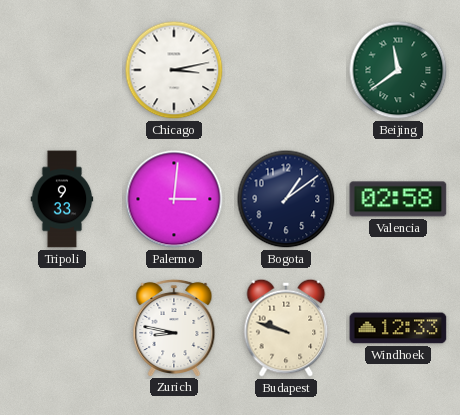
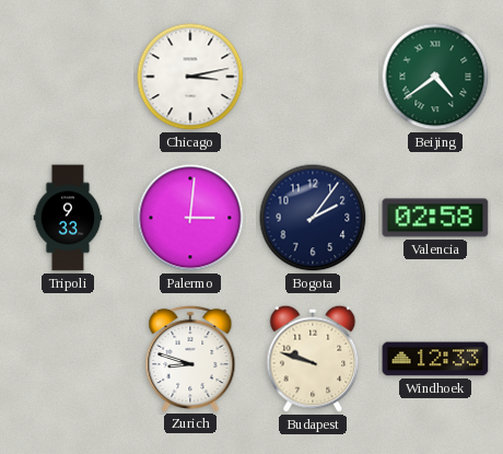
Beijing: 11:39 -> 4:39 (435, 77)
Bogota: 1:09 -> 2:06 (313, 218)
Zurich: 8:47 -> 8:48 (190, 358)
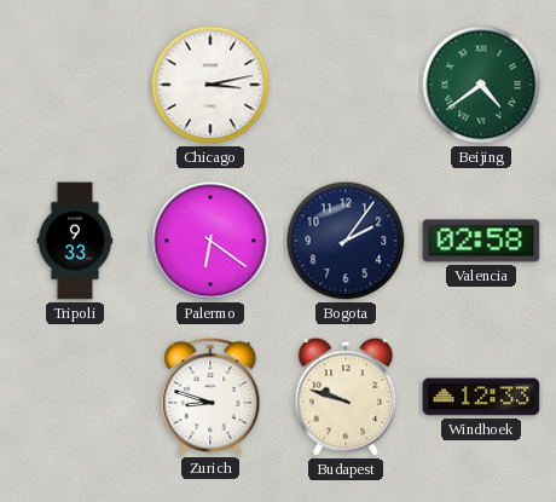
Palermo: 3:01 -> 6:21 (210, 241)
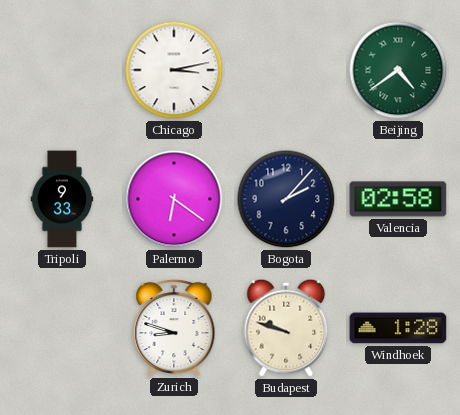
Bogota: 2:06 -> 2:07 (286, 199)
Windhoek: 12:33 -> 1:28 (398, 328)
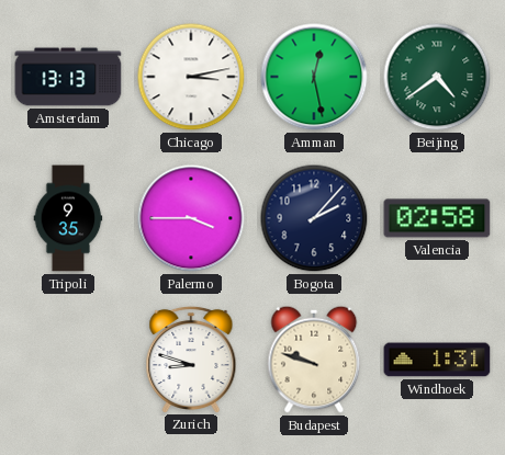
Amsterdam: none -> 13:13 (68, 77)
Amman: none -> 12:28 (314, 77)
Tripoli: 9:33 -> 9:35 (68, 218)
Palermo: 6:21 -> 3:45 (191, 218)
Windhoek: 1:28 -> 1:31 (437, 360)
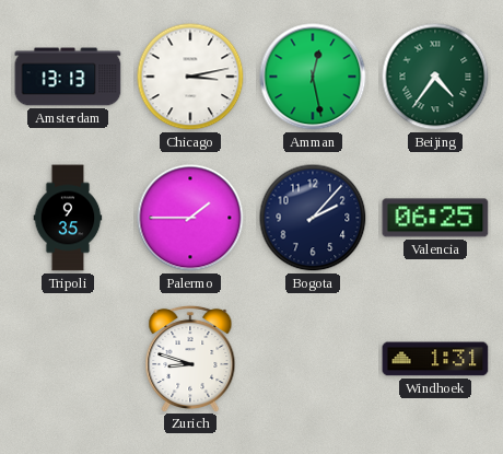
Beijing: 4:39 -> 4:36 (435, 77)
Palermo: 3:45 -> 1:45 (190, 218)
Valencia: 02:58 -> 06:25 (435, 218)
Budapest: 9:48 -> none (314, 360)
